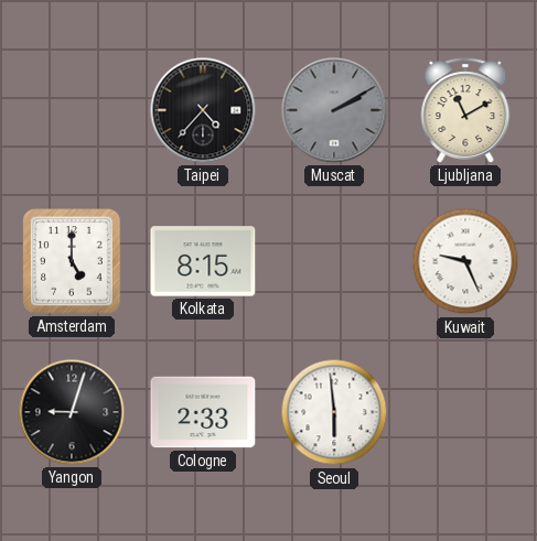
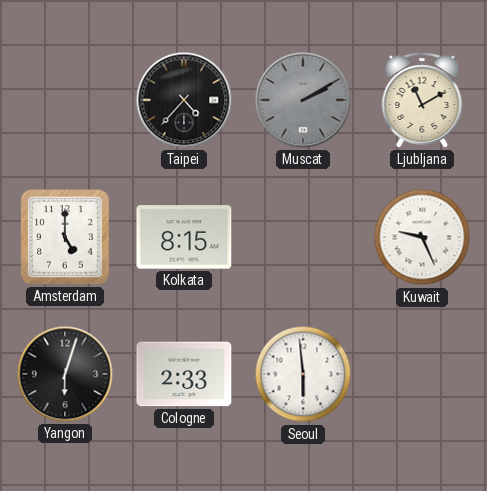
Yangon: 9:03 -> 6:03 (65, 374)
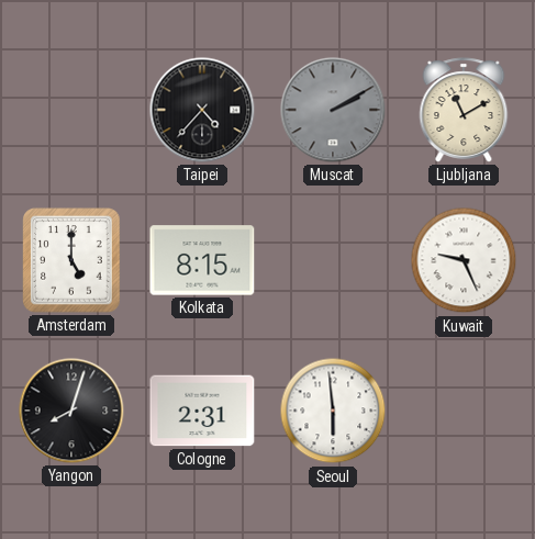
Yangon: 6:03 -> 8:03 (71, 411)
Cologne: 2:33 -> 2:31 (202, 411)
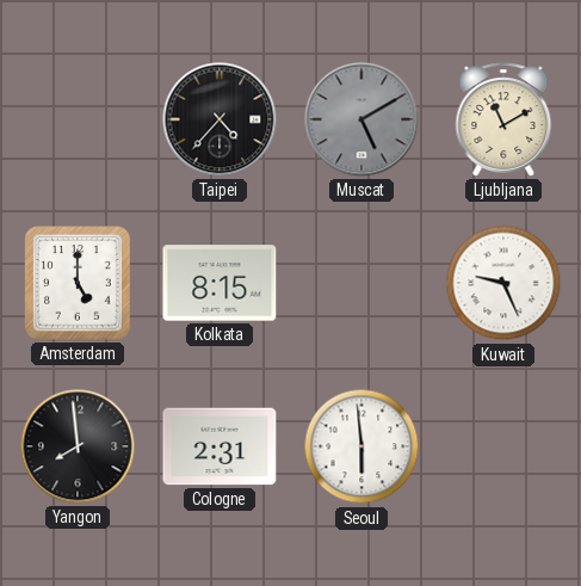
Muscat: 2:10 -> 5:10 (361, 119)
Yangon: 8:03 -> 7:59 (78, 446)
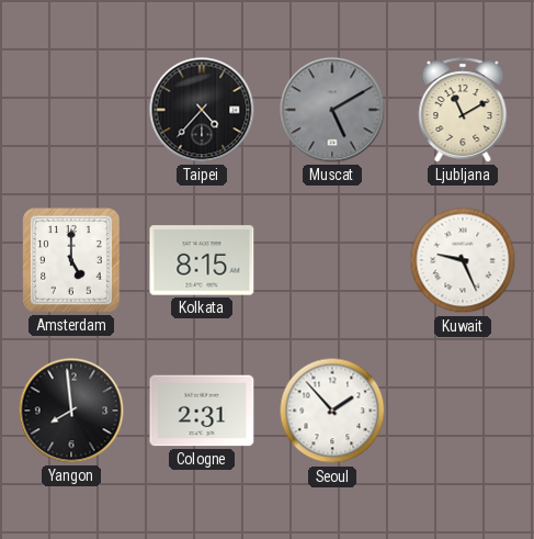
Seoul: 5:59 -> 1:53 (332, 411)
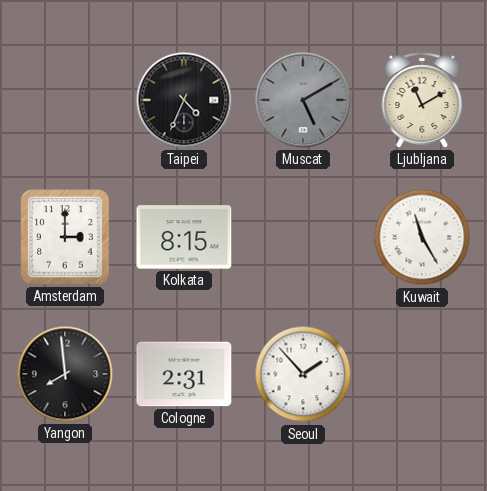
Taipei: 4:37 -> 4:34 (184, 100)
Amsterdam: 5:00 -> 3:00 (65, 237)
Kuwait: 9:26 -> 11:25 (422, 237)
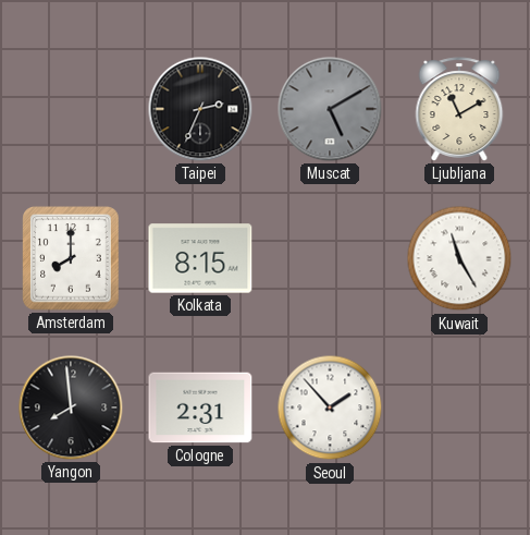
Taipei: 4:34 -> 2:34 (200, 109)
Amsterdam: 3:00 -> 8:00 (71, 258)
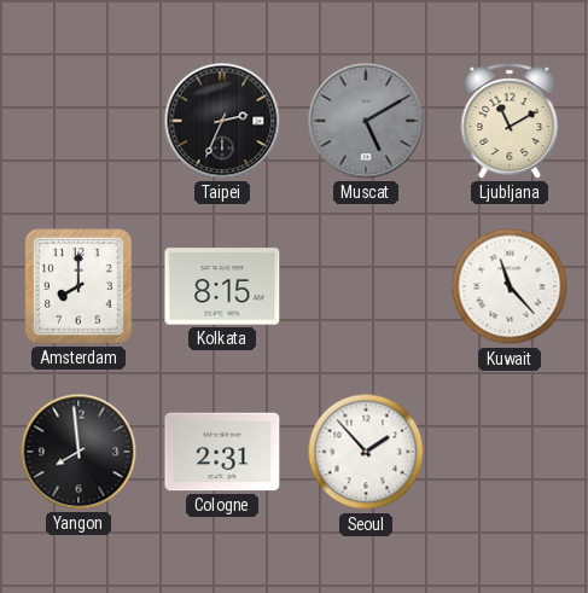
Kuwait: 11:25 -> 11:23 (510, 286)
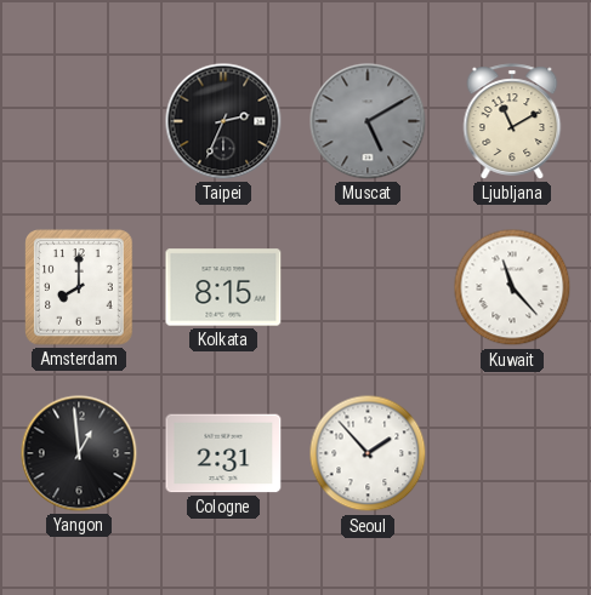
Yangon: 7:59 -> 12:59 (79, 453)
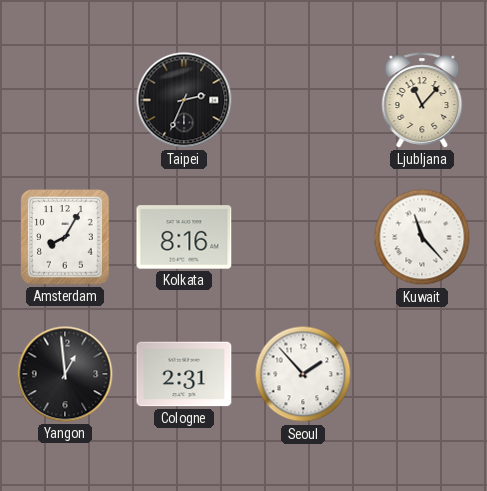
Muscat: 5:10 -> none (368, 121)
Ljubljana: 11:10 -> 11:07 (422, 100)
Amsterdam: 8:00 -> 8:05 (65, 237)
Kolkata: 8:15 -> 8:16 (184, 237)
